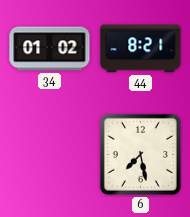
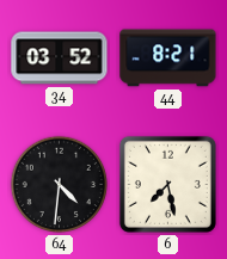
34: 01:02 -> 03:52 (60, 58)
64: none -> 4:31 (60, 185)
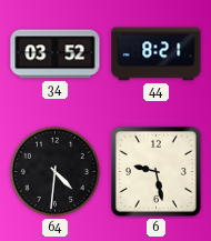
6: 7:28 -> 9:28 (155, 171)
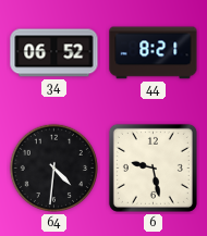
34: 03:52 -> 06:52 (54, 53)
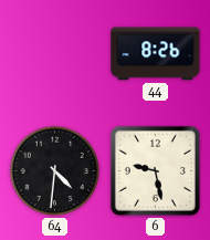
34: 06:52 -> none (54, 53)
44: 8:21 -> 8:26 (156, 54)
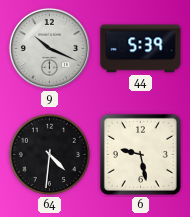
9: none -> 10:19 (49, 48)
44: 8:26 -> 5:39 (141, 49)
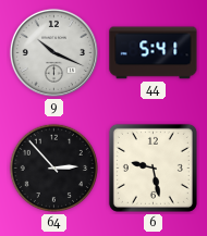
44: 5:39 -> 5:41 (154, 53)
64: 4:31 -> 2:53 (54, 169)
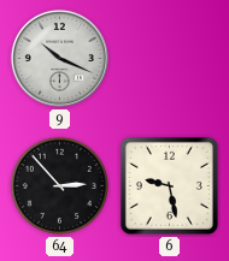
44: 5:41 -> none (154, 53)
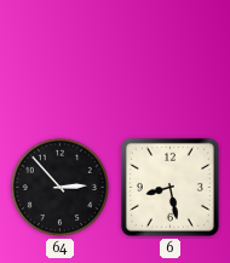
9: 10:19 -> none (59, 58)
6: 9:28 -> 8:28 (169, 187)
